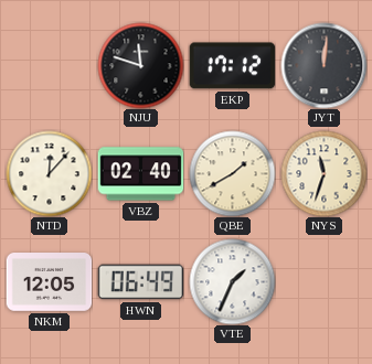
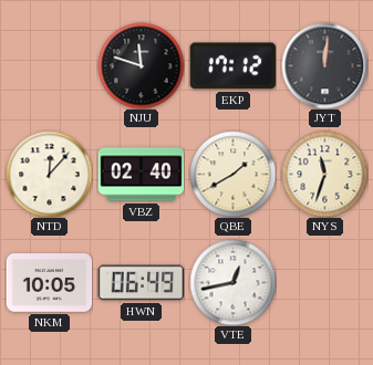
NKM: 12:05 -> 10:05 (49, 283)
VTE: 1:34 -> 12:43 (232, 282)
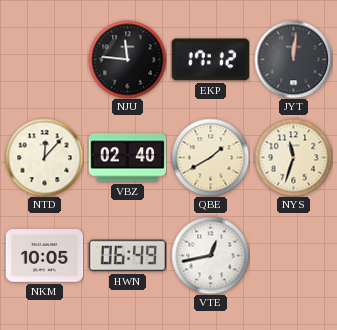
NJU: 11:48 -> 11:46 (127, 59)
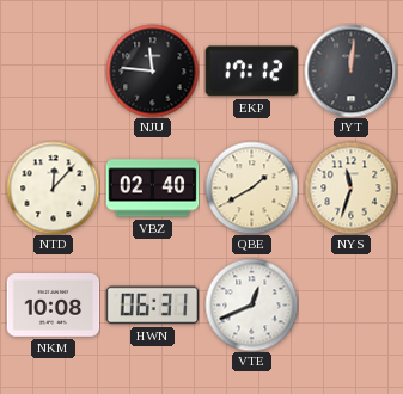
NKM: 10:05 -> 10:08 (53, 306)
HWN: 06:49 -> 06:31 (152, 306)
VTE: 12:43 -> 12:41 (251, 304)
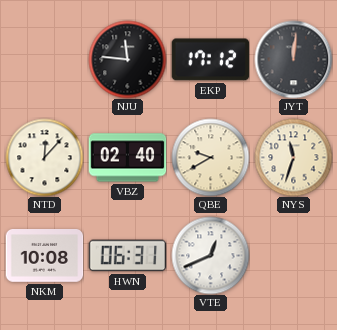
QBE: 1:40 -> 9:40 (210, 157)
